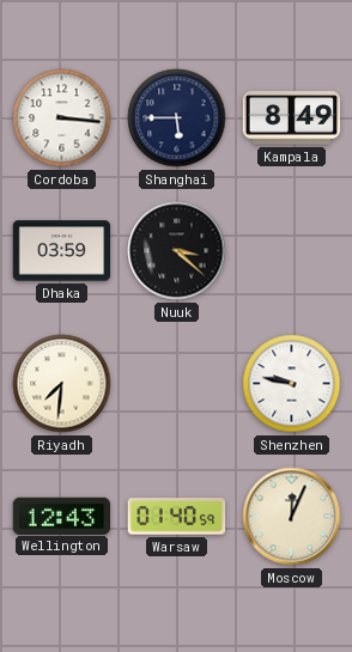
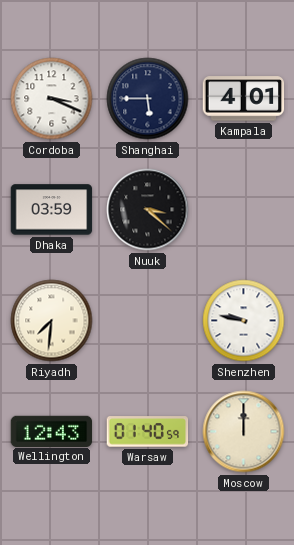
Cordoba: 3:16 -> 3:19 (52, 99)
Kampala: 8:49 -> 4:01 (244, 99)
Moscow: 12:04 -> 12:00 (244, 432)
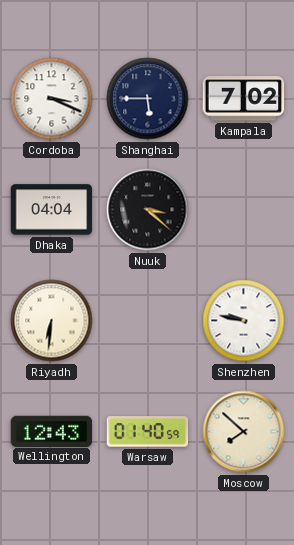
Kampala: 4:01 -> 7:02 (244, 99)
Dhaka: 03:59 -> 04:04 (52, 210)
Riyadh: 7:31 -> 6:31 (52, 321)
Moscow: 12:00 -> 7:52 (244, 432)
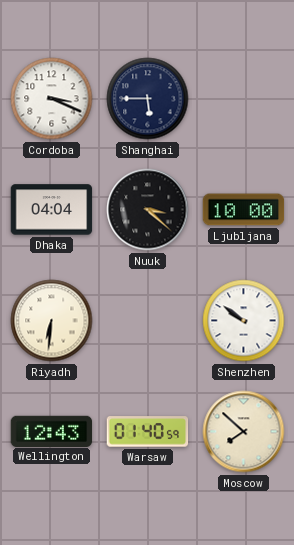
Kampala: 7:02 -> none (244, 99)
Ljubljana: none -> 10:00 (244, 210)
Shenzhen: 9:47 -> 9:51 (244, 321)
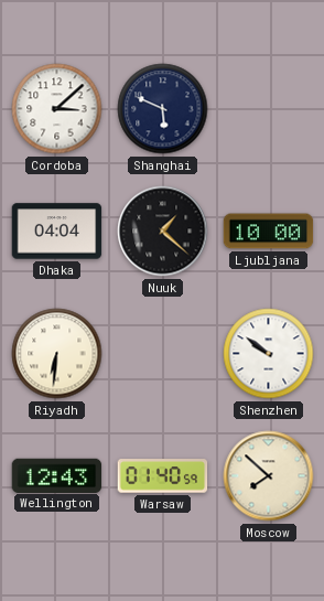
Cordoba: 3:19 -> 3:08 (57, 109)
Shanghai: 5:45 -> 5:49 (163, 109)
Nuuk: 3:22 -> 1:22 (163, 232)
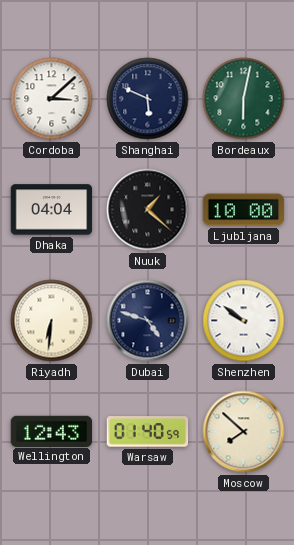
Bordeaux: none -> 6:02 (244, 99)
Dubai: none -> 4:48 (148, 321)
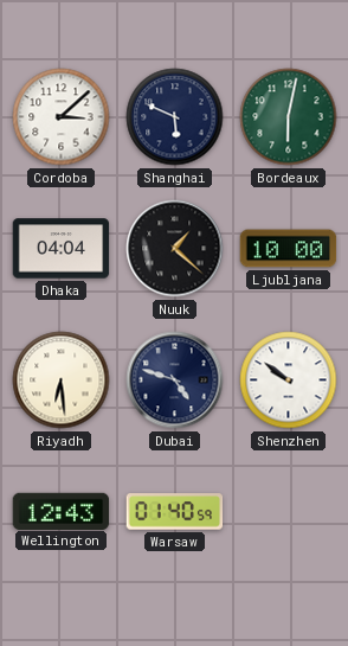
Riyadh: 6:31 -> 6:29 (62, 380)
Moscow: 7:52 -> none (244, 432)
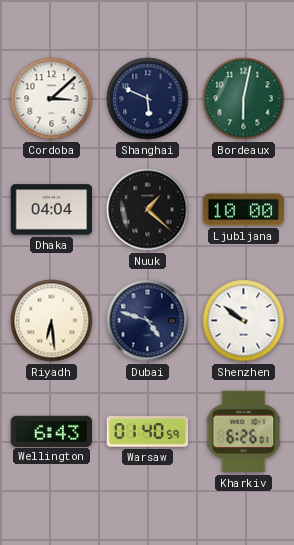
Wellington: 12:43 -> 6:43 (52, 431)
Kharkiv: none -> 6:26 (244, 432)
